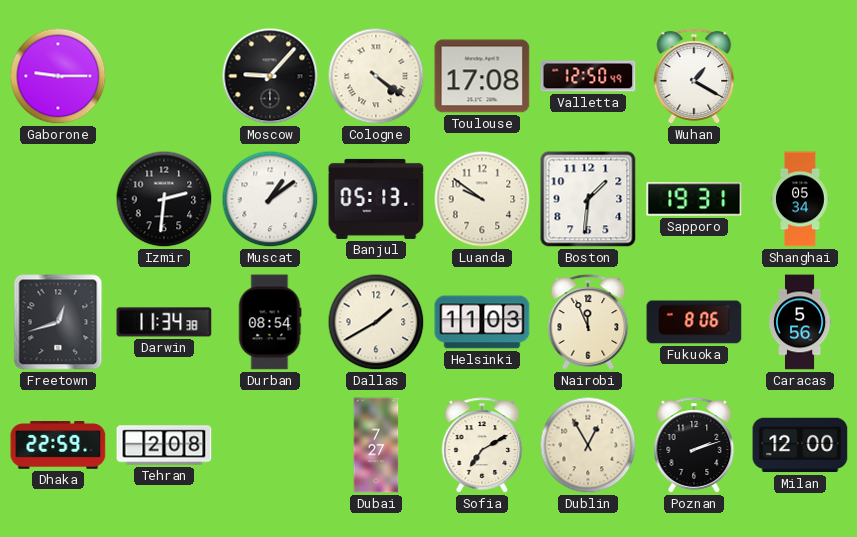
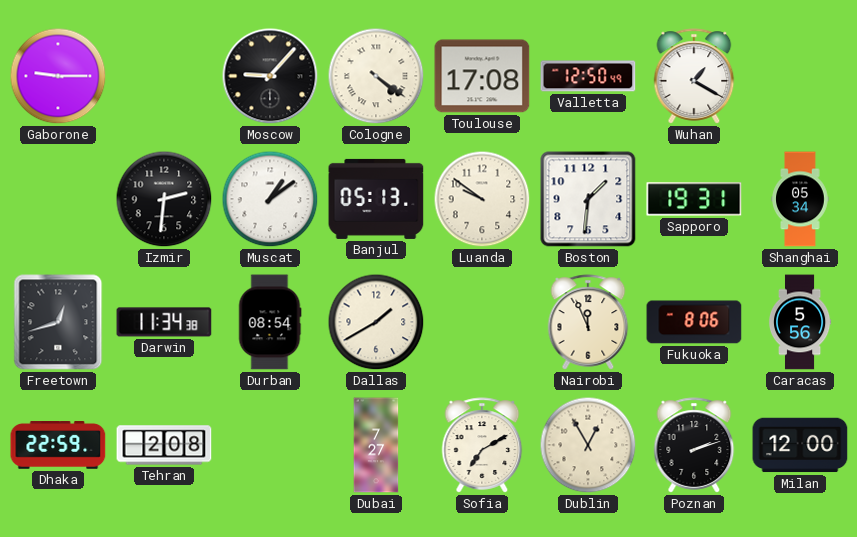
Helsinki: 11:03 -> none (482, 322)
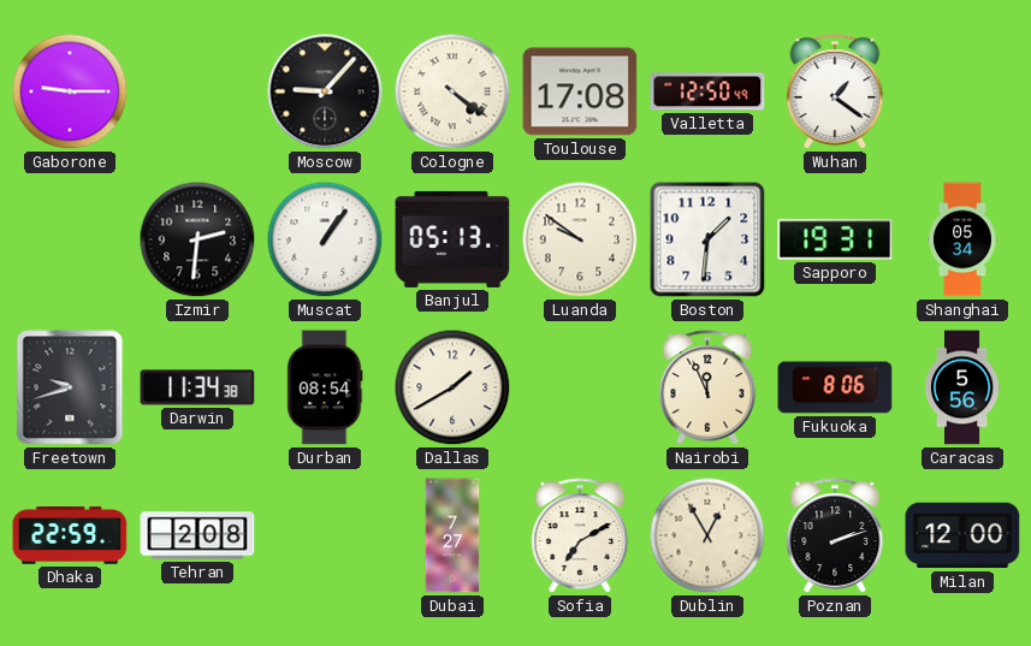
Wuhan: 1:20 -> 1:21 (835, 91)
Muscat: 1:09 -> 1:06 (325, 239)
Freetown: 12:42 -> 9:42 (70, 387)
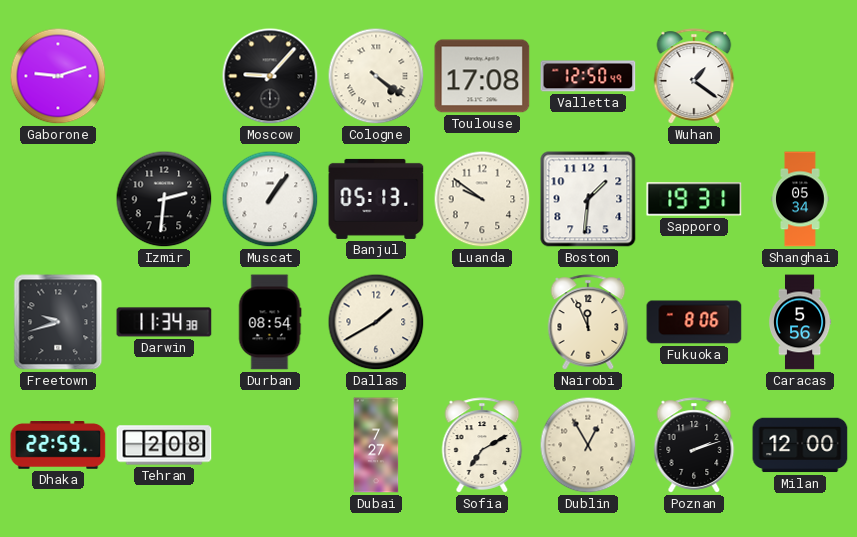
Gaborone: 9:15 -> 9:12 (58, 76)
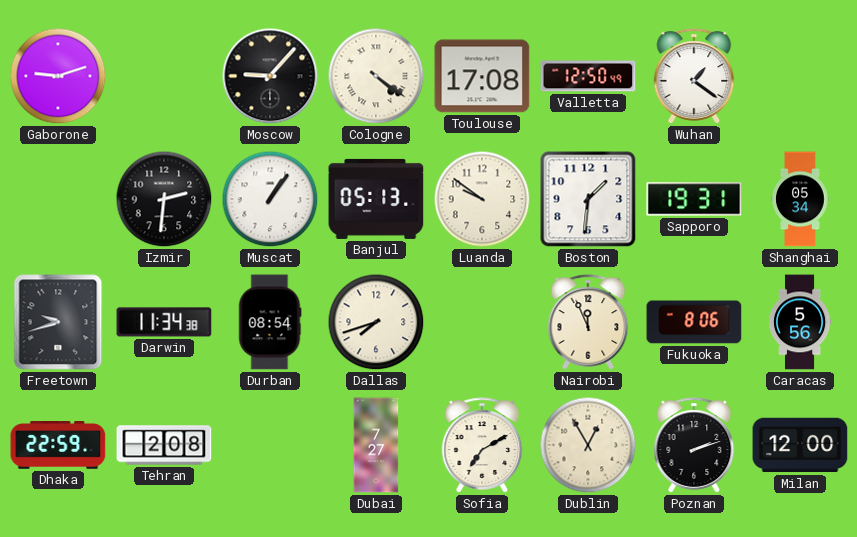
Dallas: 1:40 -> 7:42 (376, 322)
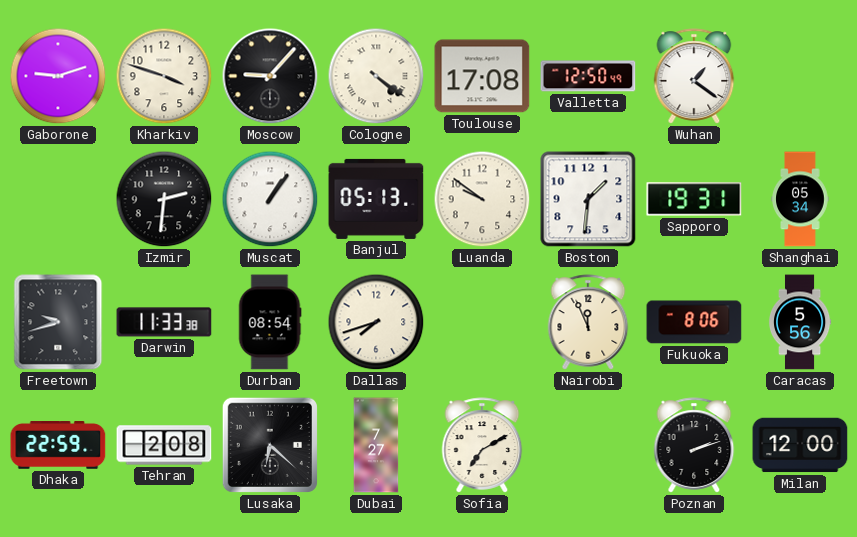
Kharkiv: none -> 3:48 (164, 76)
Darwin: 11:34 -> 11:33 (164, 322)
Lusaka: none -> 6:22 (270, 445)
Dublin: 12:55 -> none (588, 445)
